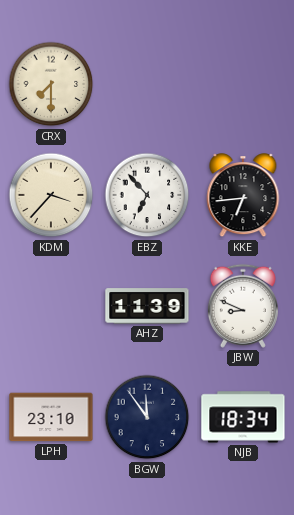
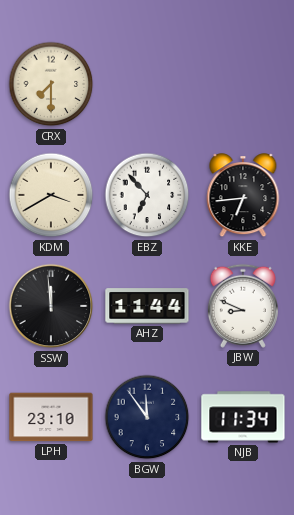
KDM: 3:37 -> 3:40 (51, 195)
SSW: none -> 11:59 (51, 306)
AHZ: 11:39 -> 11:44 (147, 306)
NJB: 18:34 -> 11:34 (243, 417)
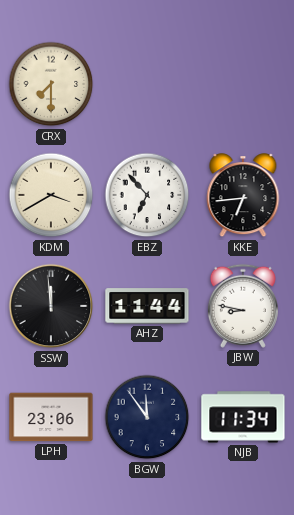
JBW: 8:49 -> 8:47 (243, 306)
LPH: 23:10 -> 23:06 (51, 417)
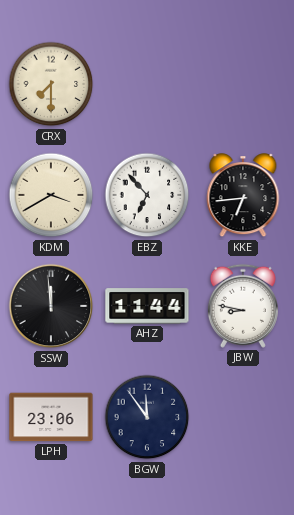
NJB: 11:34 -> none (243, 417)
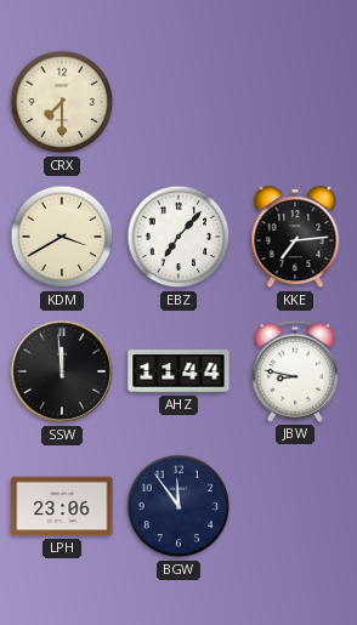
EBZ: 6:53 -> 7:07 (178, 237)
KKE: 6:44 -> 7:14 (295, 238)
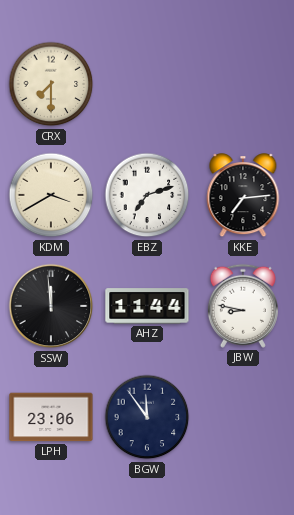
EBZ: 7:07 -> 7:12 (147, 195)
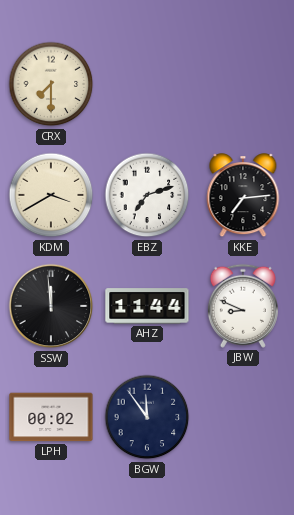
JBW: 8:47 -> 8:49 (243, 306)
LPH: 23:06 -> 00:02 (51, 417)
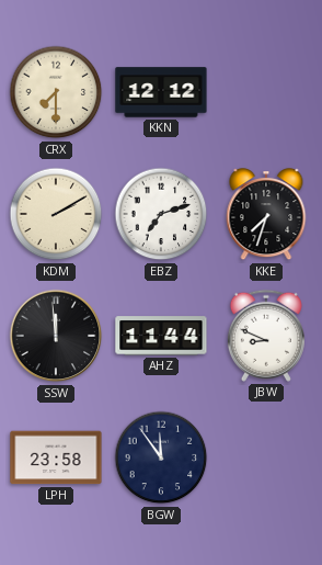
KKN: none -> 12:12 (161, 92)
KDM: 3:40 -> 2:10 (56, 214)
KKE: 7:14 -> 7:33 (266, 215)
LPH: 00:02 -> 23:58 (56, 457)
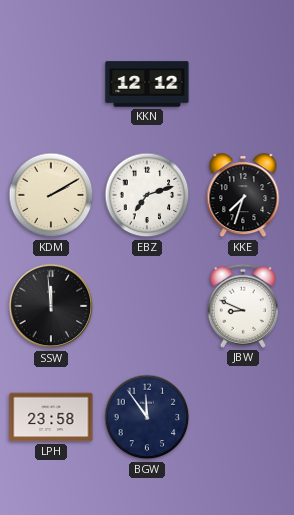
CRX: 7:30 -> none (56, 92)
AHZ: 11:44 -> none (161, 336)
